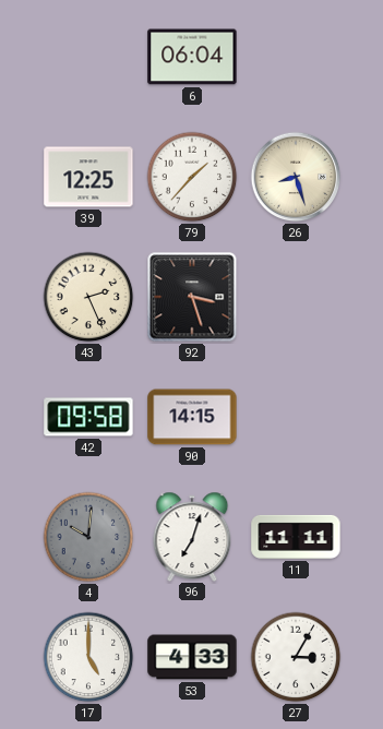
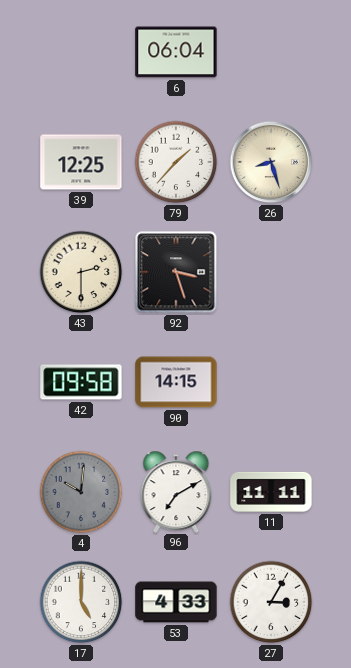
43: 2:26 -> 2:30 (81, 272)
96: 7:03 -> 7:10 (176, 491)
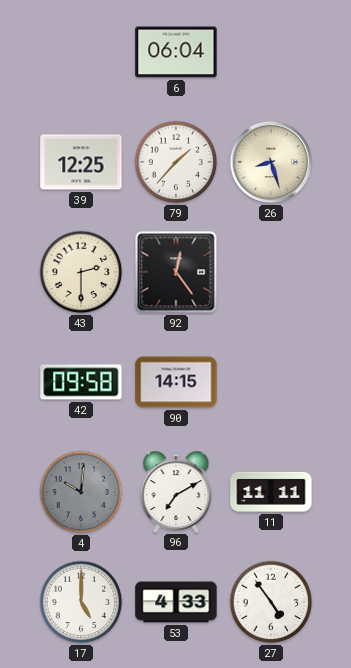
92: 3:27 -> 12:24 (176, 272)
27: 3:05 -> 4:54 (271, 602)
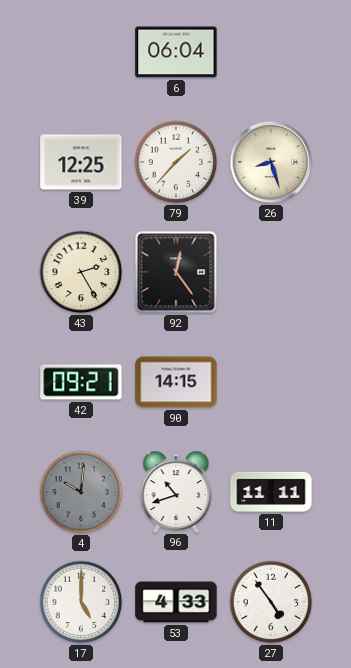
43: 2:30 -> 2:25 (81, 272)
42: 09:58 -> 09:21 (81, 382)
96: 7:10 -> 10:42 (176, 491)
